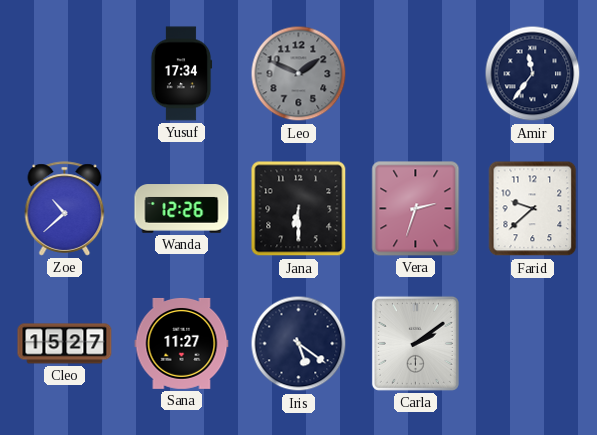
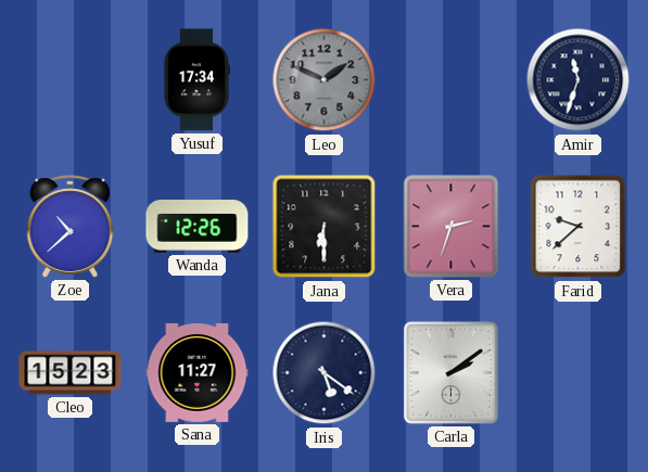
Amir: 11:36 -> 11:33 (579, 80)
Cleo: 15:27 -> 15:23 (71, 373)
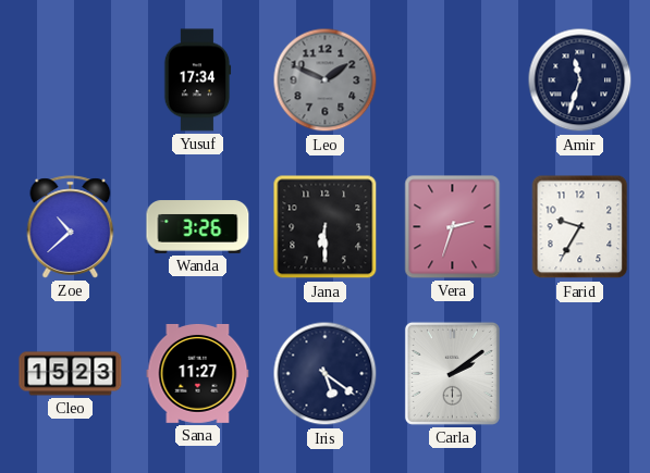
Wanda: 12:26 -> 3:26 (198, 227)
Farid: 9:38 -> 9:35 (580, 227)
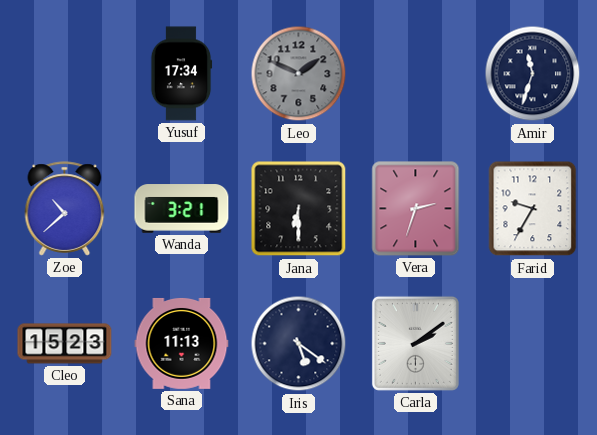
Wanda: 3:26 -> 3:21 (182, 209)
Sana: 11:27 -> 11:13 (182, 343)
